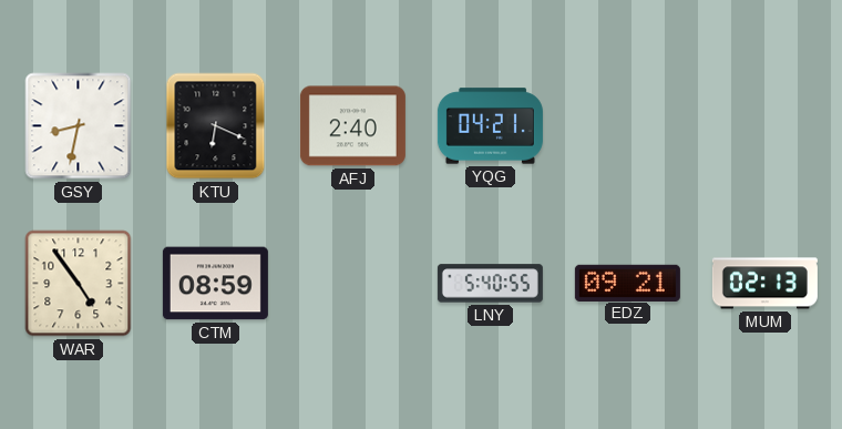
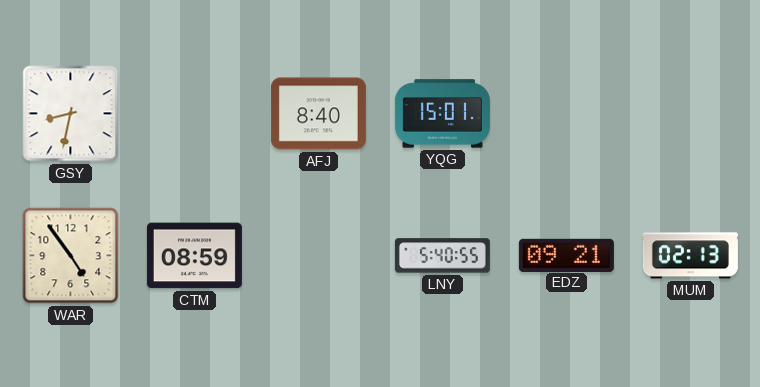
KTU: 6:19 -> none (216, 126)
AFJ: 2:40 -> 8:40 (318, 114)
YQG: 04:21 -> 15:01 (442, 114)
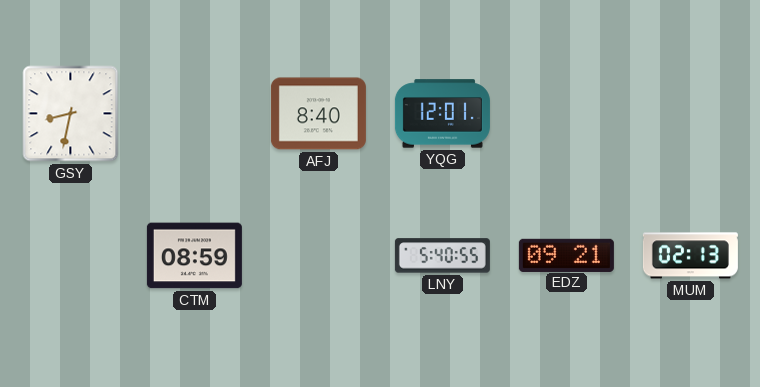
YQG: 15:01 -> 12:01 (442, 114)
WAR: 4:54 -> none (71, 256)
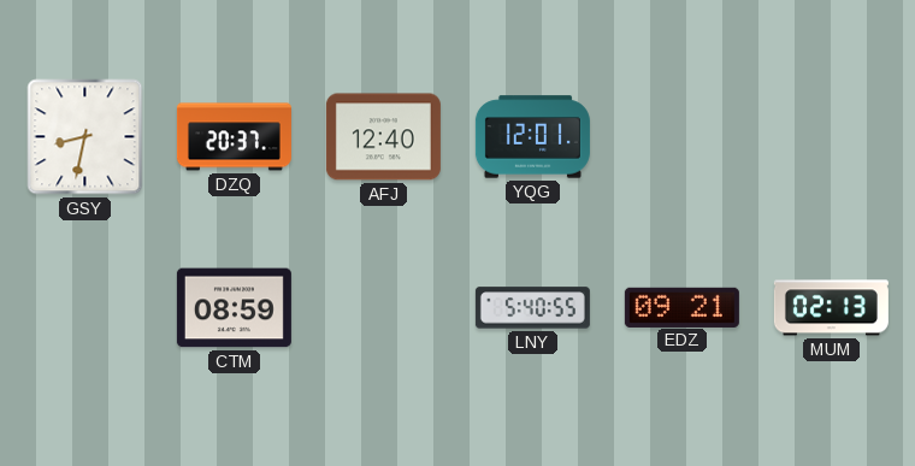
DZQ: none -> 20:37 (234, 137)
AFJ: 8:40 -> 12:40 (383, 137)
